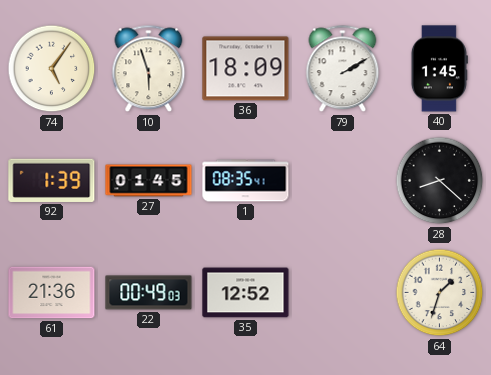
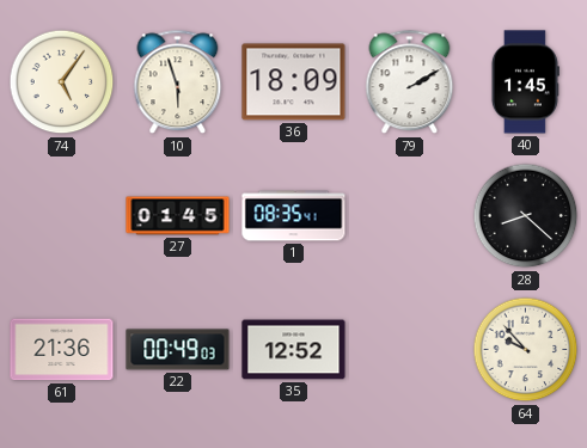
92: 1:39 -> none (52, 180)
64: 1:33 -> 9:53 (526, 350)
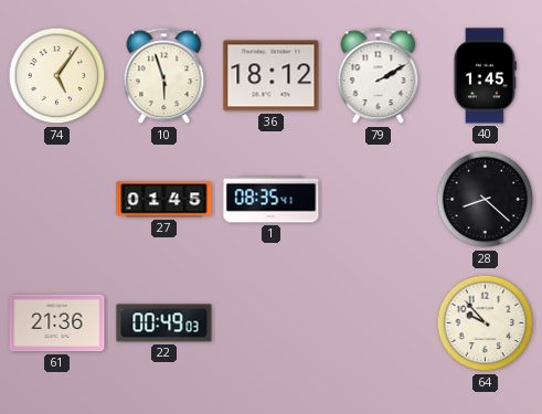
36: 18:09 -> 18:12 (272, 76)
35: 12:52 -> none (294, 350)
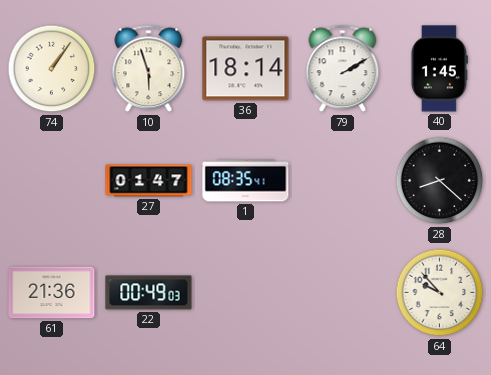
74: 5:06 -> 1:06 (52, 69)
36: 18:12 -> 18:14 (246, 69)
27: 01:45 -> 01:47 (149, 181)
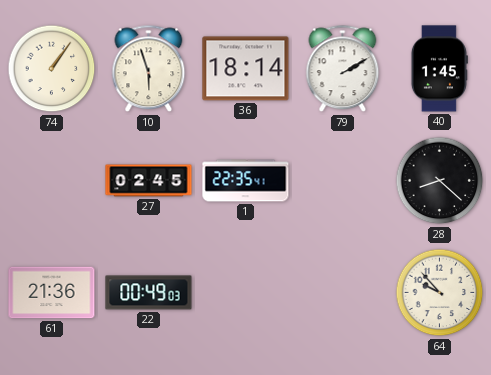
27: 01:47 -> 02:45 (149, 181)
1: 08:35 -> 22:35 (246, 181)
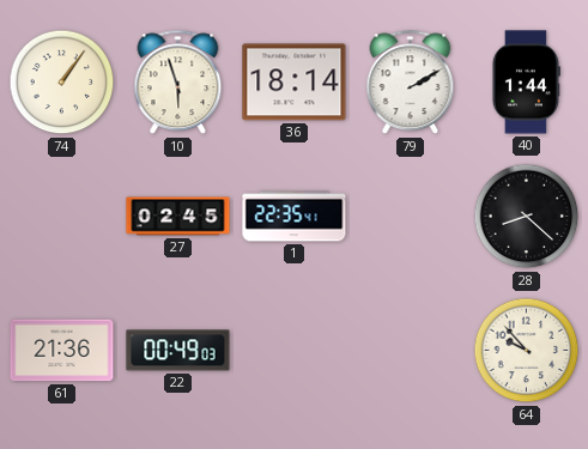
40: 1:45 -> 1:44 (526, 83)
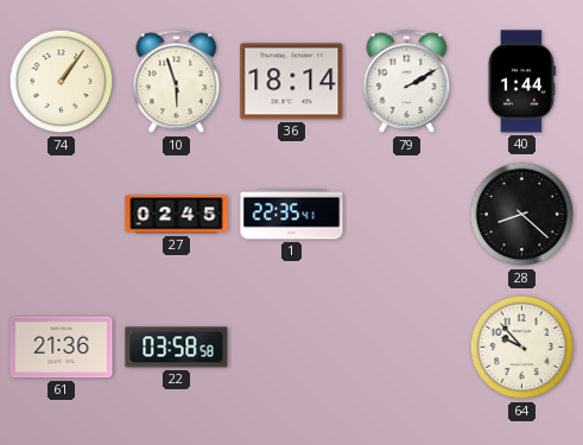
22: 00:49 -> 03:58 (177, 348)
